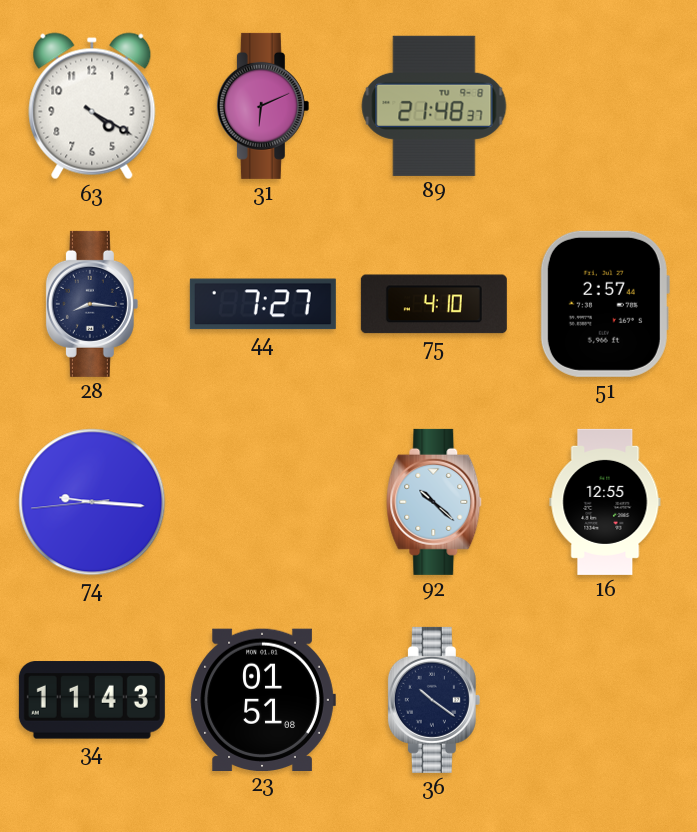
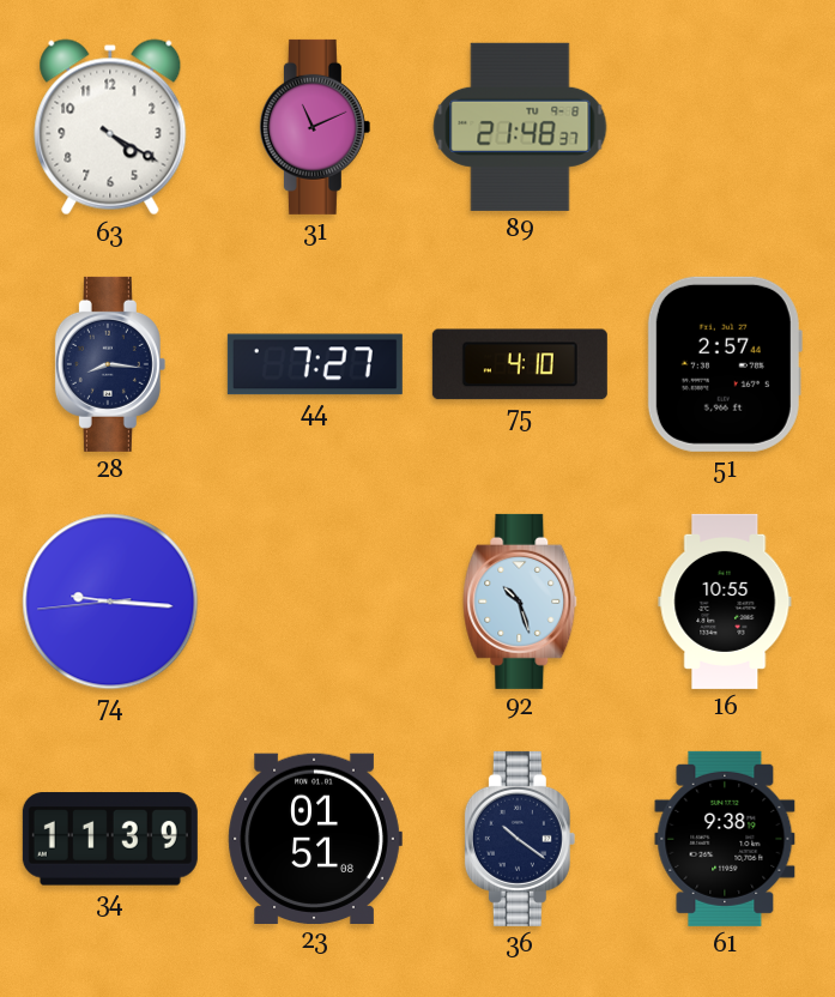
31: 6:11 -> 11:11 (315, 127)
92: 10:22 -> 10:27 (520, 602)
16: 12:55 -> 10:55 (725, 602)
34: 11:43 -> 11:39 (110, 839)
61: none -> 9:38 (725, 839)
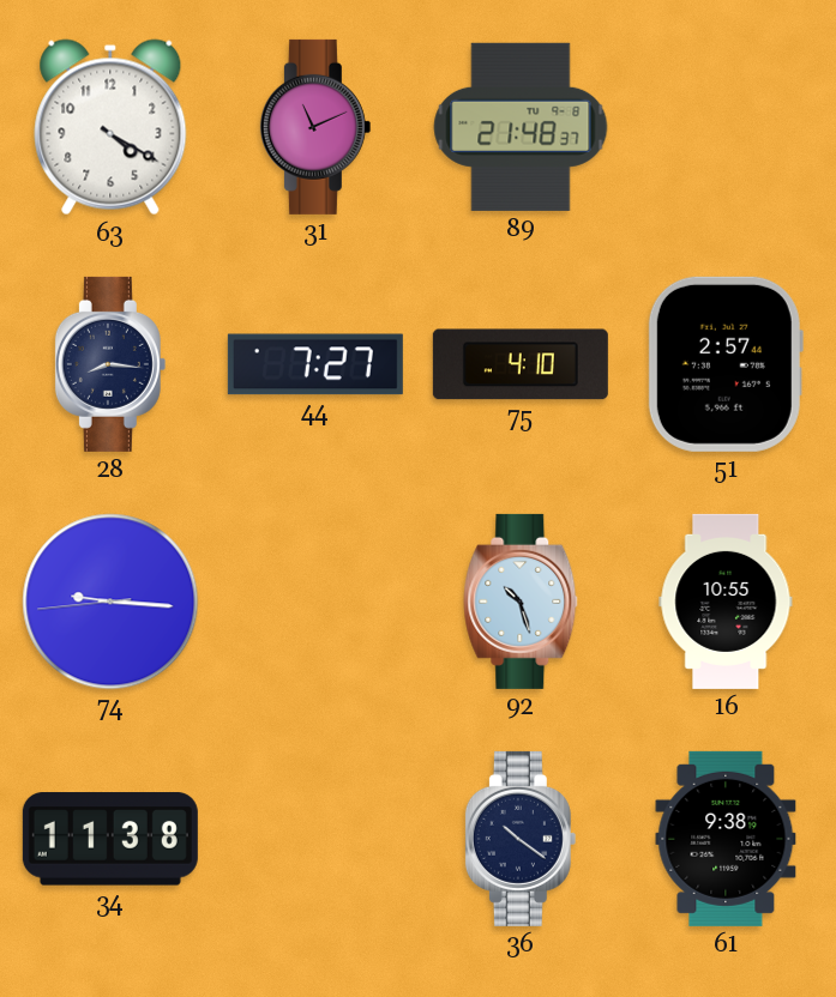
34: 11:39 -> 11:38 (110, 839)
23: 01:51 -> none (315, 838)
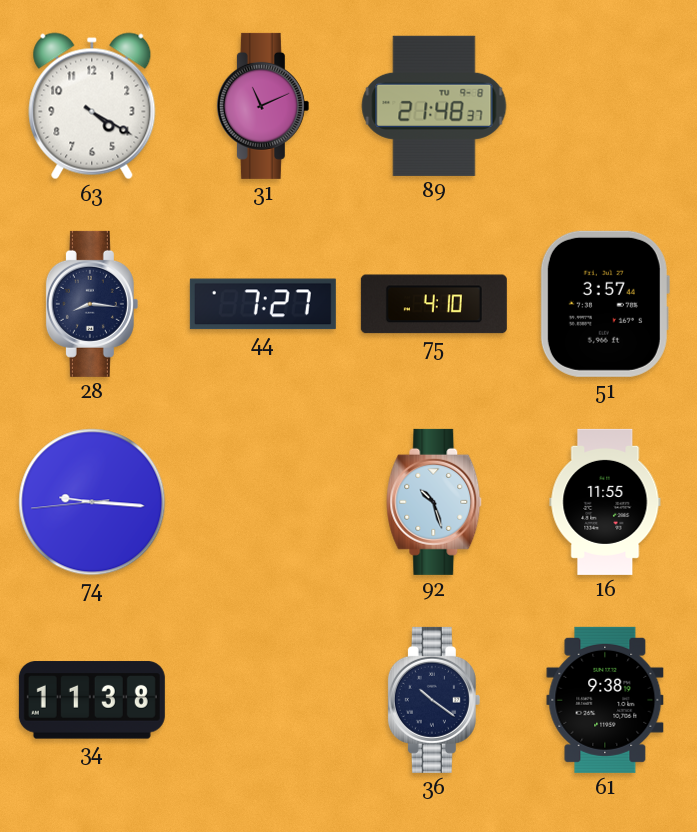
51: 2:57 -> 3:57 (605, 304)
16: 10:55 -> 11:55 (605, 502)
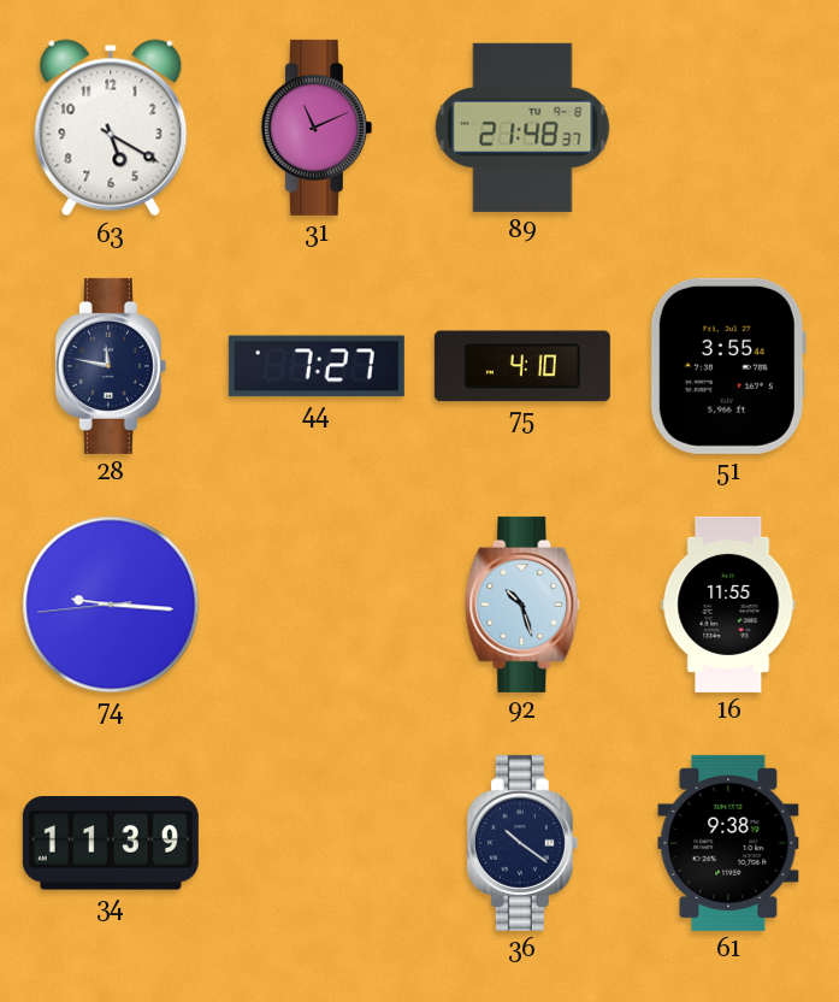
63: 4:20 -> 5:20 (111, 128)
28: 8:16 -> 11:47 (111, 366)
51: 3:57 -> 3:55 (728, 366)
34: 11:38 -> 11:39 (111, 843)
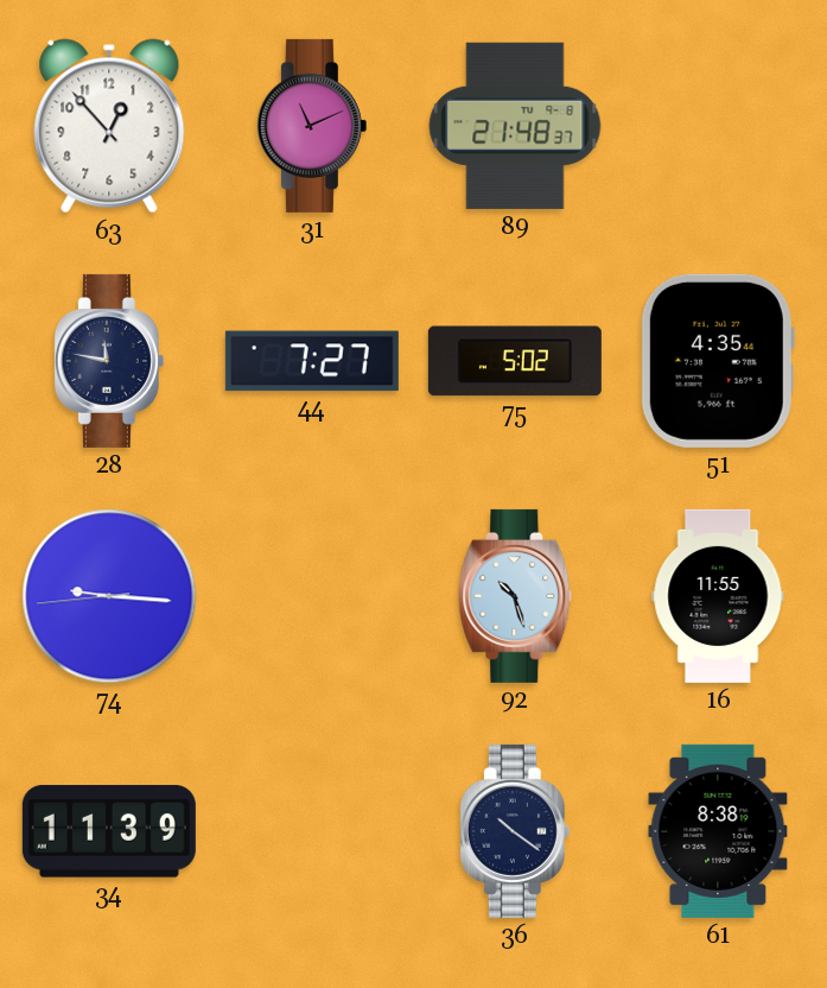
63: 5:20 -> 12:53 (109, 126)
75: 4:10 -> 5:02 (515, 361)
51: 3:55 -> 4:35 (718, 361)
61: 9:38 -> 8:38 (718, 831)
